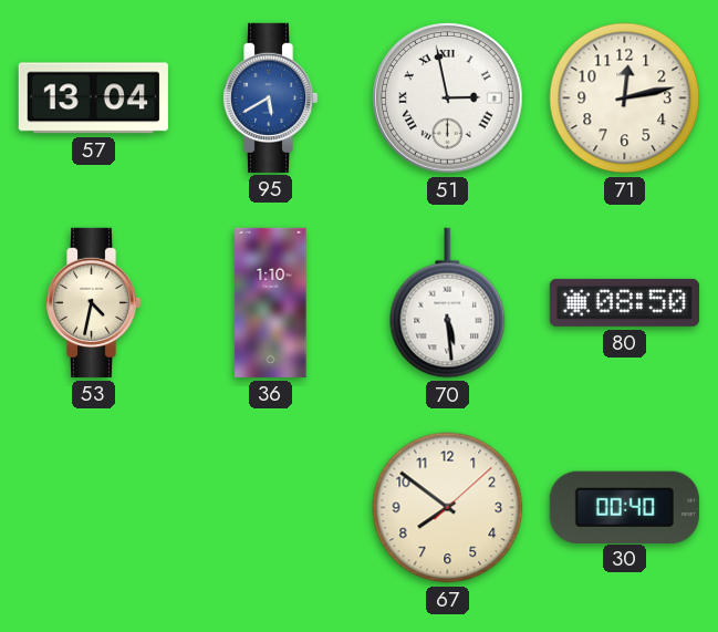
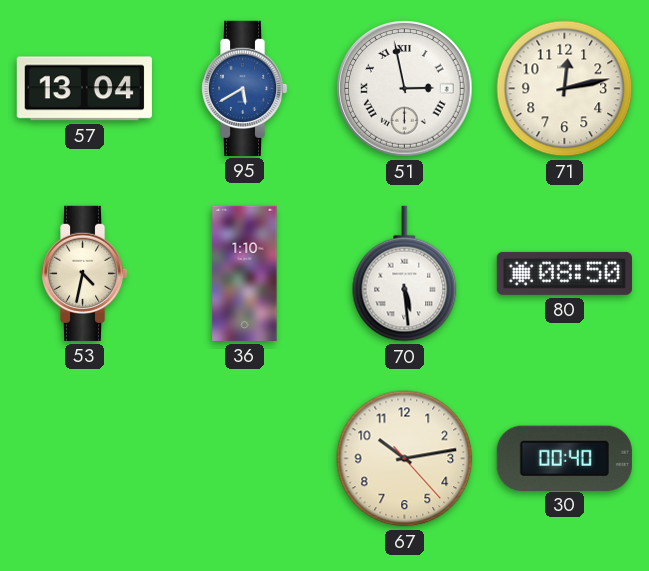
67: 7:51 -> 10:13 (405, 459)
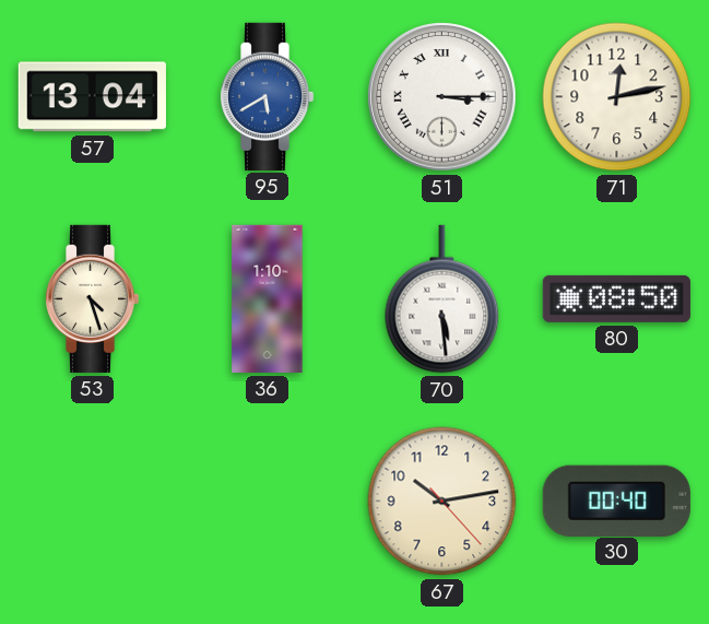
51: 2:58 -> 3:15 (442, 97)
53: 4:32 -> 4:27 (92, 298)
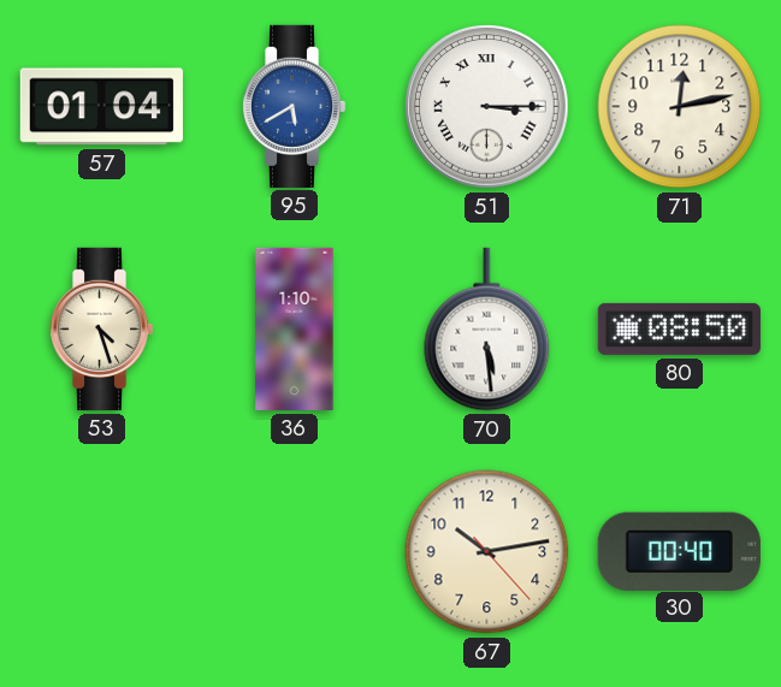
57: 13:04 -> 01:04 (101, 107)
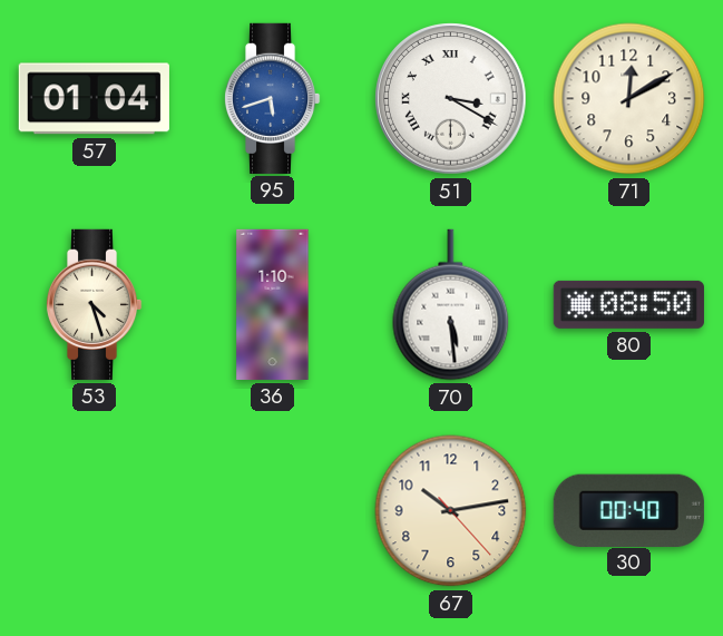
95: 5:40 -> 5:42 (272, 98)
51: 3:15 -> 3:20 (451, 99)
71: 12:13 -> 12:10 (629, 99)
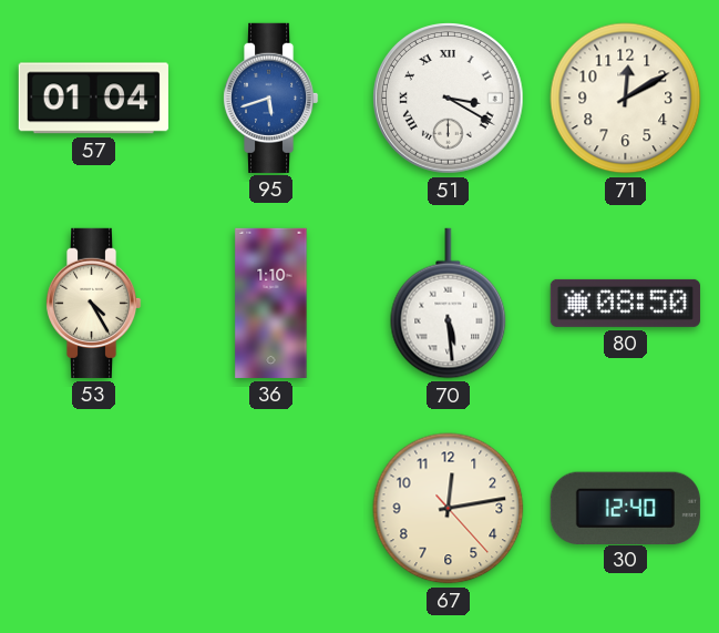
53: 4:27 -> 4:25 (93, 303)
67: 10:13 -> 12:13 (449, 509)
30: 00:40 -> 12:40 (625, 508)
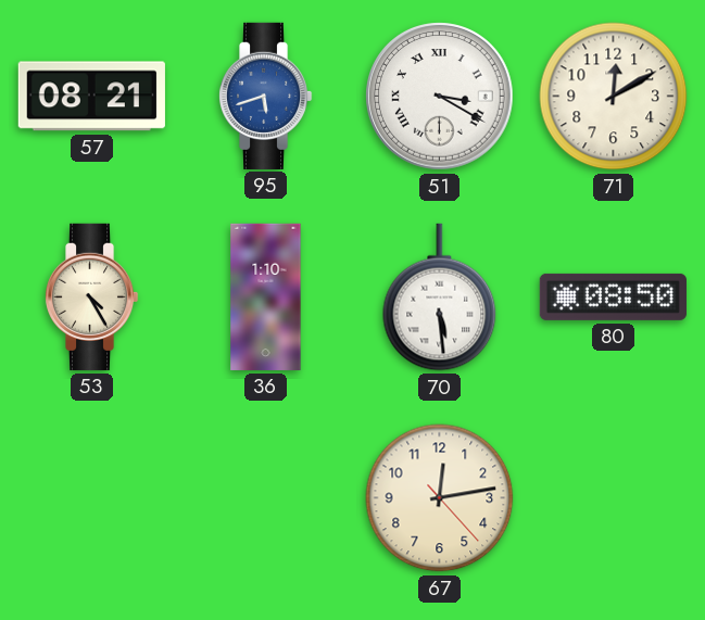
57: 01:04 -> 08:21 (91, 97)
30: 12:40 -> none (625, 508)
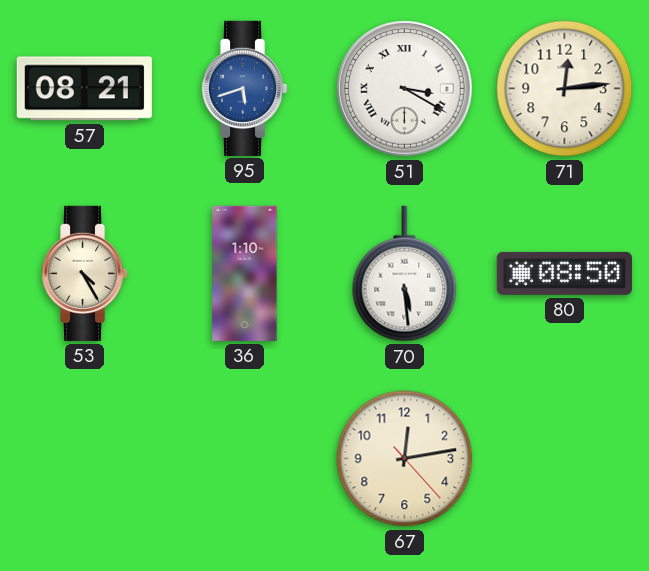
71: 12:10 -> 12:14 (565, 89)
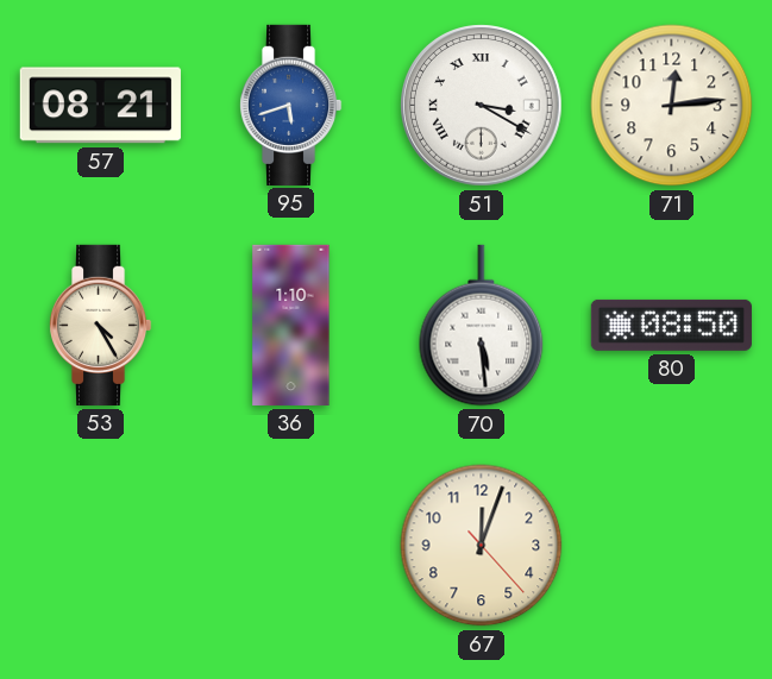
67: 12:13 -> 12:03 (482, 546)
